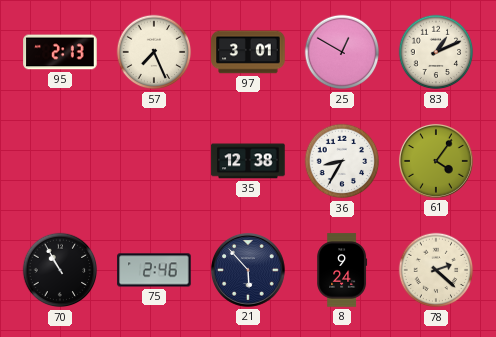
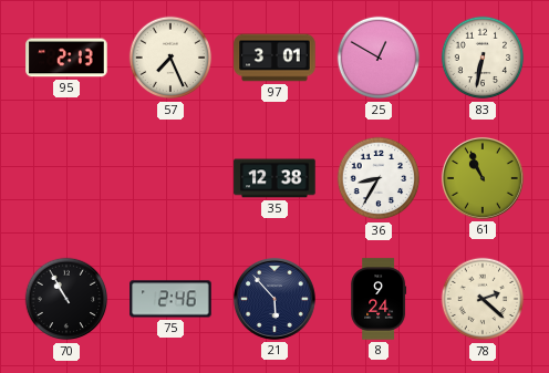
83: 1:11 -> 6:32 (483, 58)
61: 4:06 -> 10:56 (483, 178)
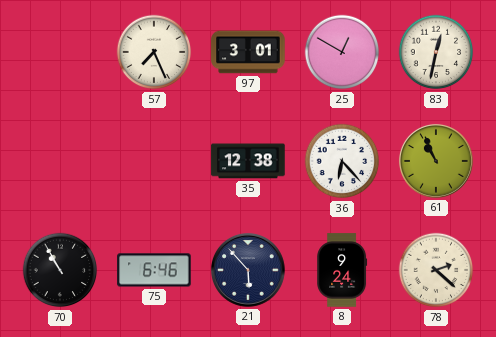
95: 2:13 -> none (66, 58)
83: 6:32 -> 12:32 (436, 52)
36: 8:35 -> 6:23 (342, 161)
75: 2:46 -> 6:46 (154, 270)
